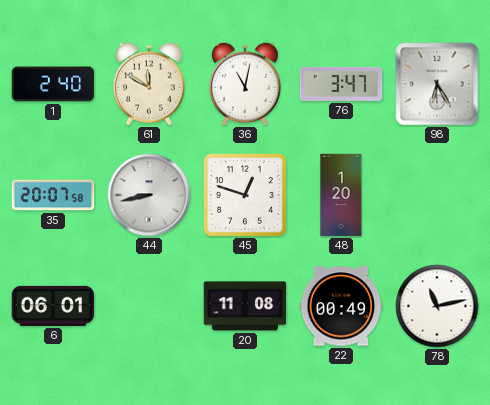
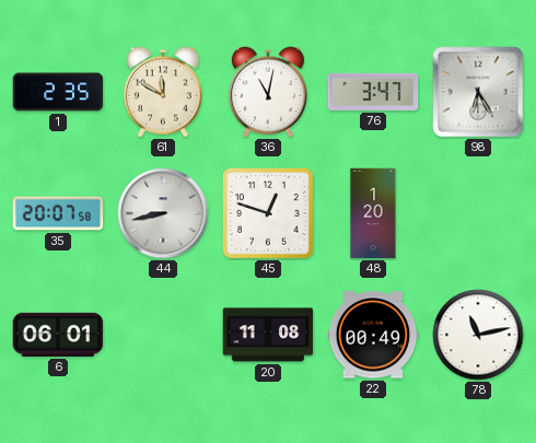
1: 2:40 -> 2:35 (58, 92)
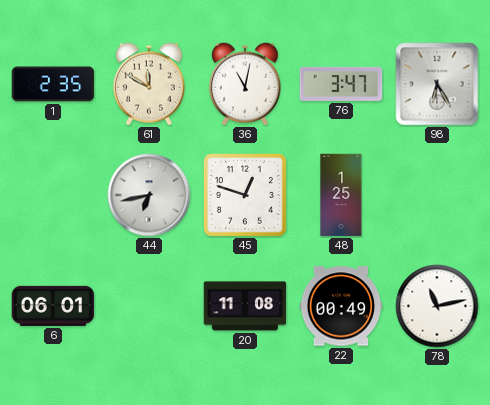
35: 20:07 -> none (58, 213)
44: 8:43 -> 6:43 (149, 195)
48: 1:20 -> 1:25 (341, 195)
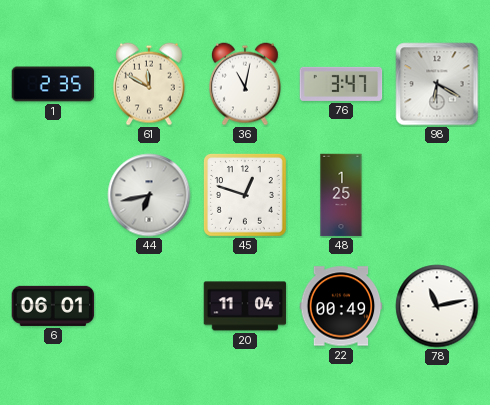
98: 6:25 -> 6:20 (437, 84)
20: 11:08 -> 11:04 (245, 306)
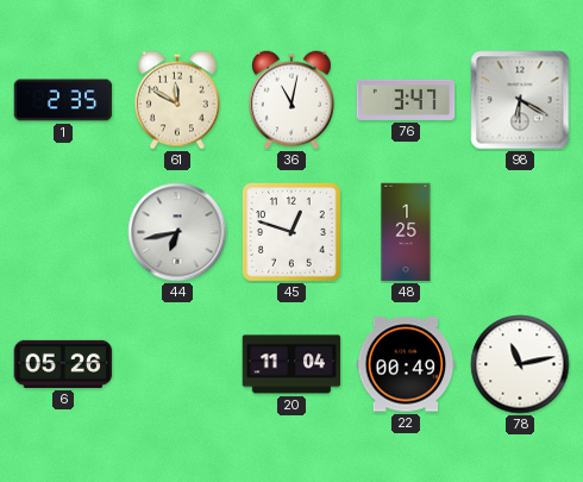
6: 06:01 -> 05:26 (63, 364)
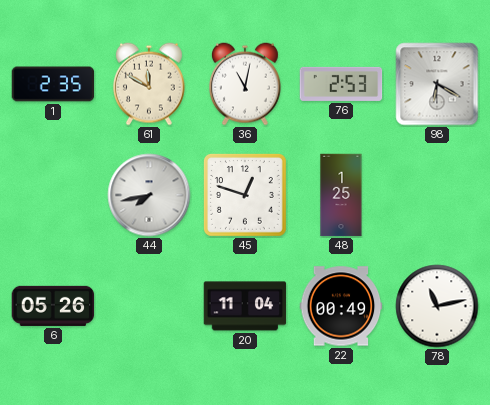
76: 3:47 -> 2:53 (341, 84)
44: 6:43 -> 7:43 (149, 195)
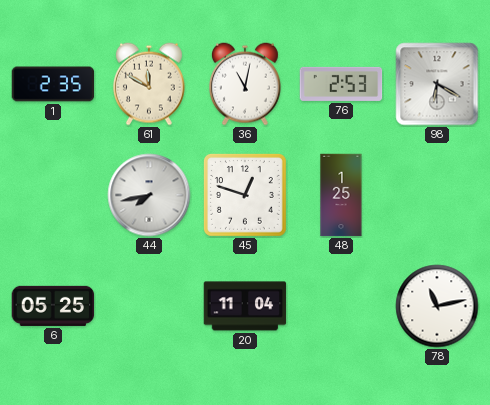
6: 05:26 -> 05:25 (53, 306)
22: 00:49 -> none (341, 306)
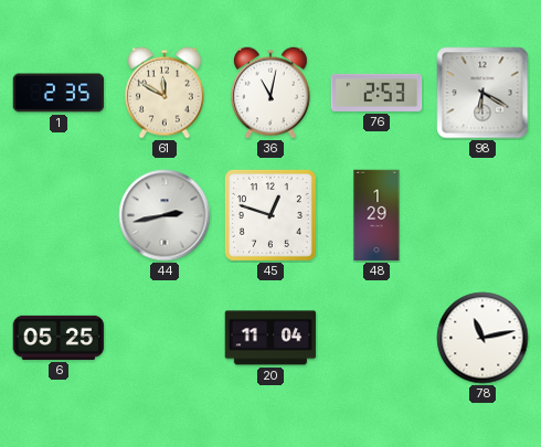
44: 7:43 -> 2:43 (165, 215)
48: 1:25 -> 1:29 (376, 215)
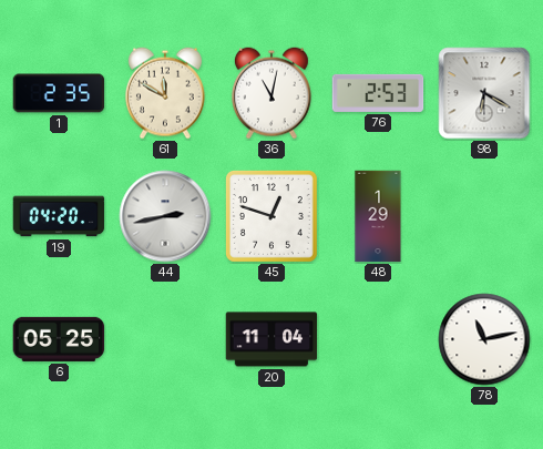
19: none -> 04:20 (59, 216)
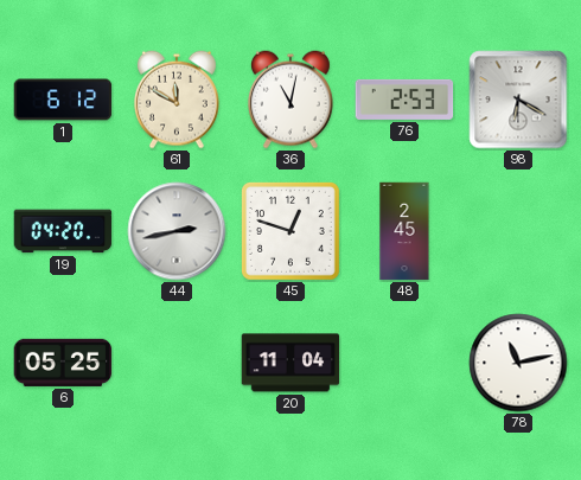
1: 2:35 -> 6:12 (63, 100)
48: 1:29 -> 2:45 (404, 231)
